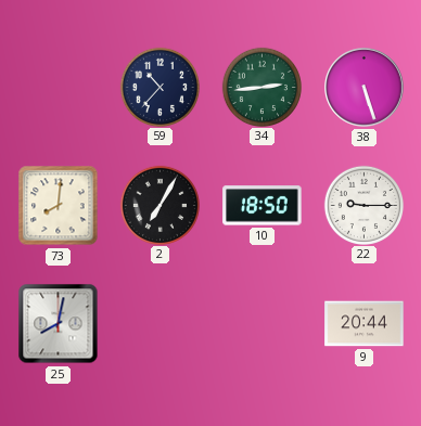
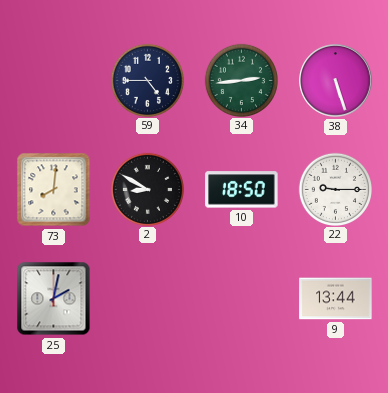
59: 10:37 -> 4:45 (147, 80)
2: 7:05 -> 8:50 (147, 189)
25: 8:02 -> 2:02 (54, 299)
9: 20:44 -> 13:44 (336, 299)
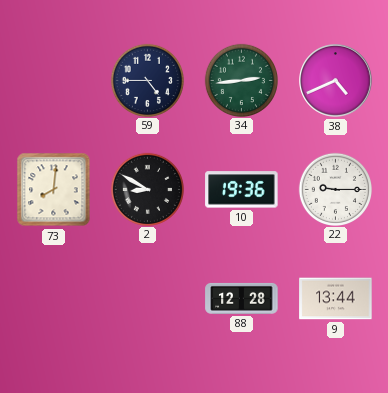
38: 5:27 -> 4:41 (336, 81)
10: 18:50 -> 19:36 (242, 190)
25: 2:02 -> none (54, 299)
88: none -> 12:28 (242, 298)
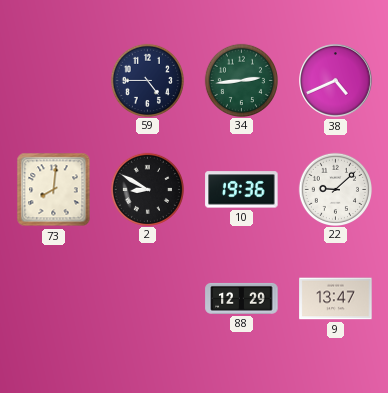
22: 9:15 -> 9:08 (335, 189)
88: 12:28 -> 12:29 (242, 298)
9: 13:44 -> 13:47 (336, 299)
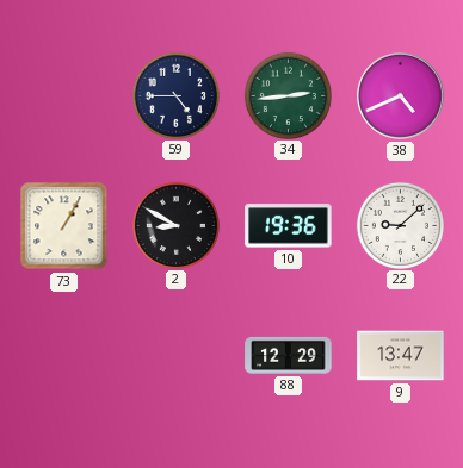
73: 8:01 -> 1:05 (64, 226)
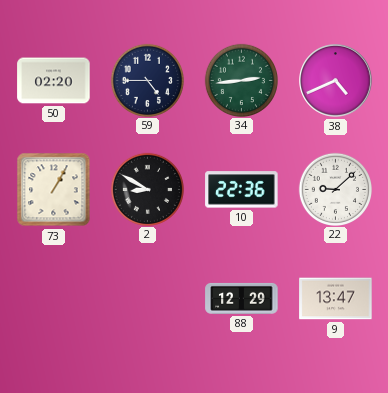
50: none -> 02:20 (54, 81)
10: 19:36 -> 22:36 (242, 190)
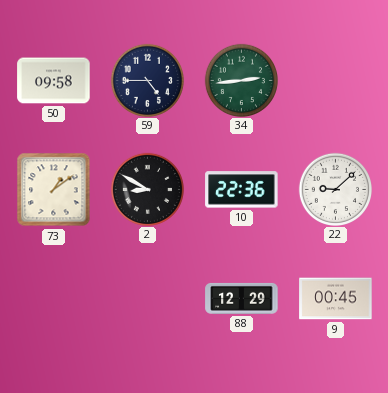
50: 02:20 -> 09:58 (54, 81)
38: 4:41 -> none (336, 81)
73: 1:05 -> 1:09 (54, 190)
9: 13:47 -> 00:45 (336, 299)
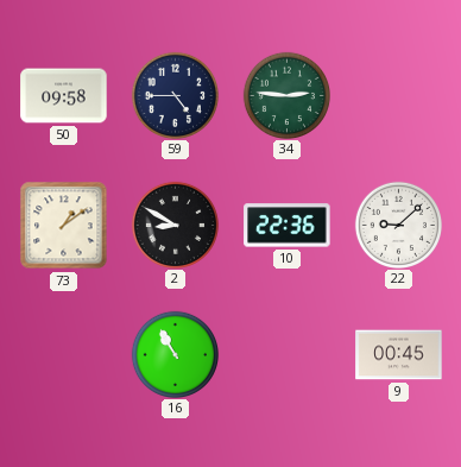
34: 2:44 -> 2:46 (286, 95)
16: none -> 10:55 (175, 354)
88: 12:29 -> none (242, 298)
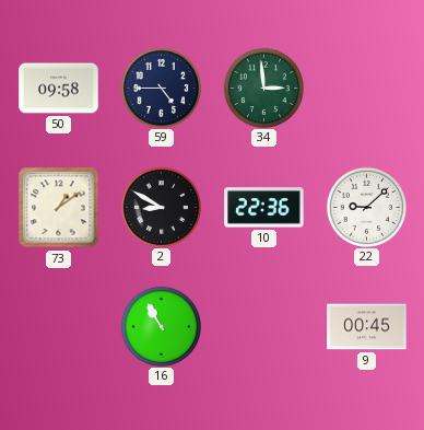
34: 2:46 -> 2:59 (263, 88)
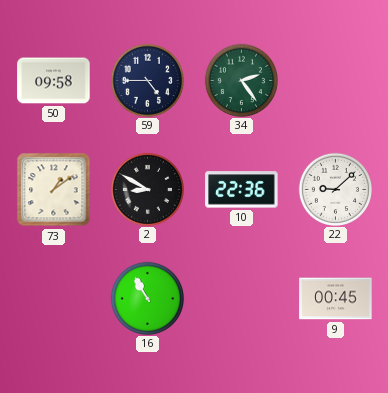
34: 2:59 -> 2:24 (241, 80)
